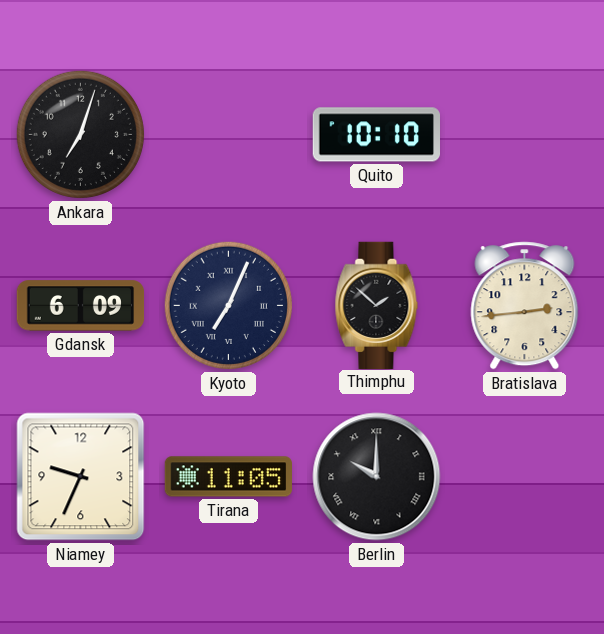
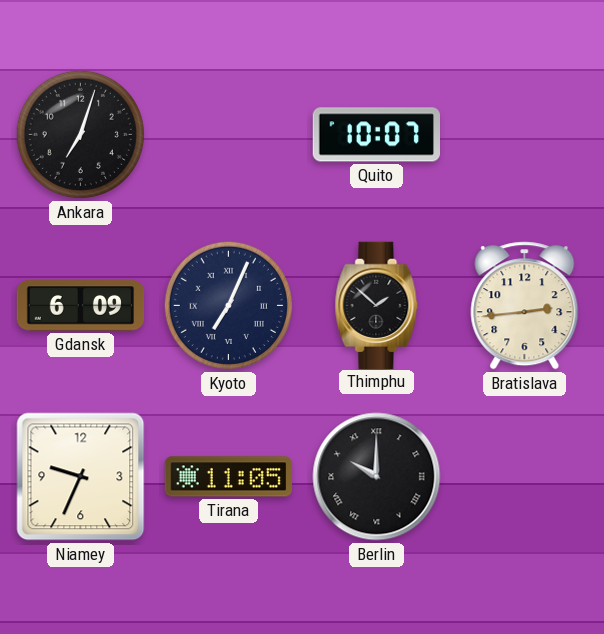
Quito: 10:10 -> 10:07 (376, 135)
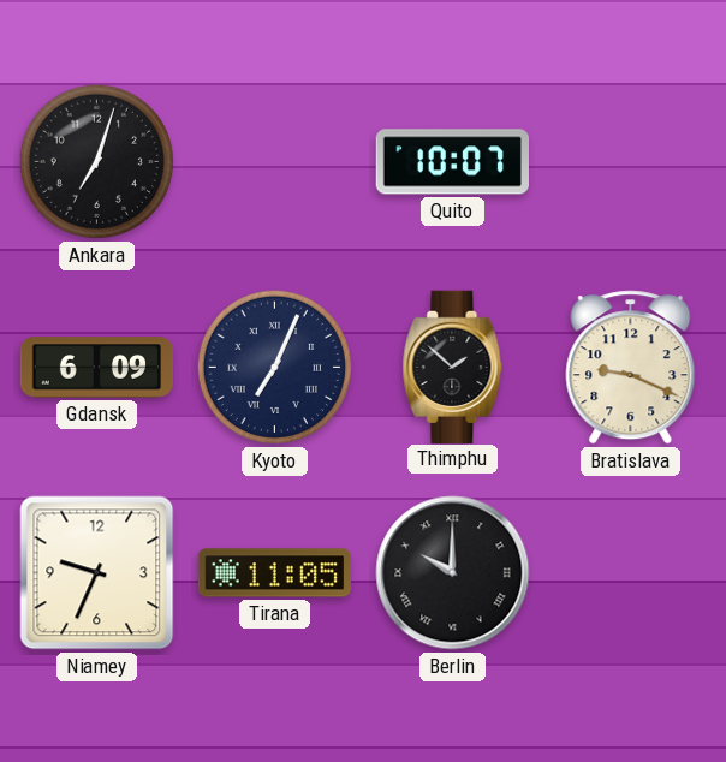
Bratislava: 2:44 -> 9:19 (631, 368)
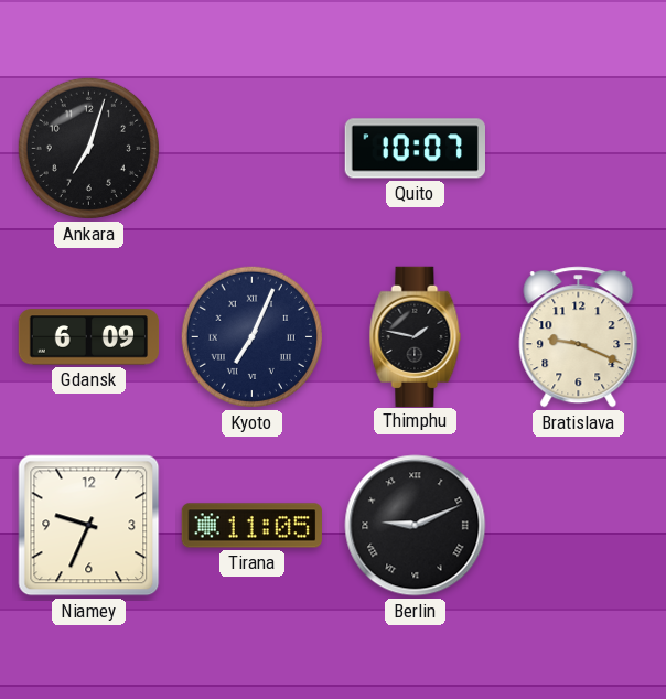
Thimphu: 1:52 -> 1:47 (416, 336)
Berlin: 10:00 -> 9:11 (416, 526)
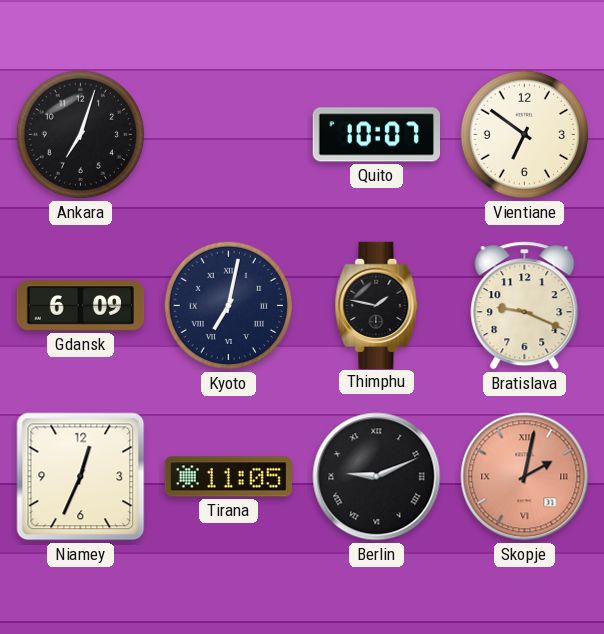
Vientiane: none -> 6:51 (524, 134)
Kyoto: 7:04 -> 7:02 (228, 305)
Niamey: 9:34 -> 12:34 (81, 477)
Skopje: none -> 2:02 (525, 477)
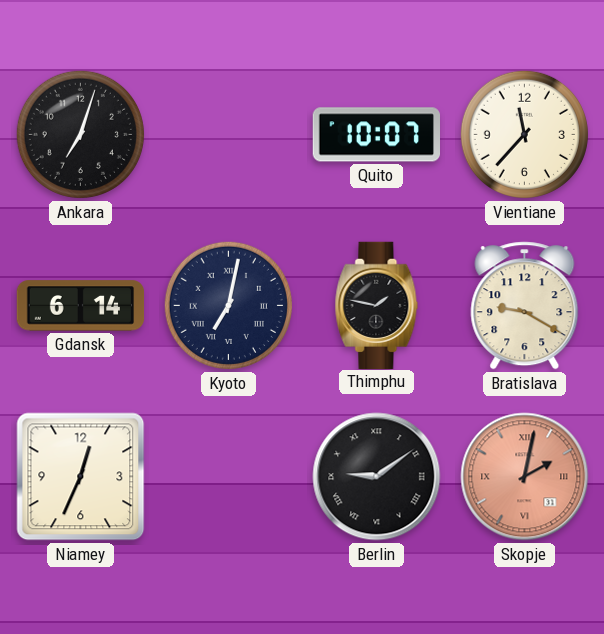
Vientiane: 6:51 -> 11:37 (524, 134)
Gdansk: 6:09 -> 6:14 (81, 306)
Bratislava: 9:19 -> 9:20 (525, 306)
Tirana: 11:05 -> none (228, 477)
Berlin: 9:11 -> 9:09 (377, 477)
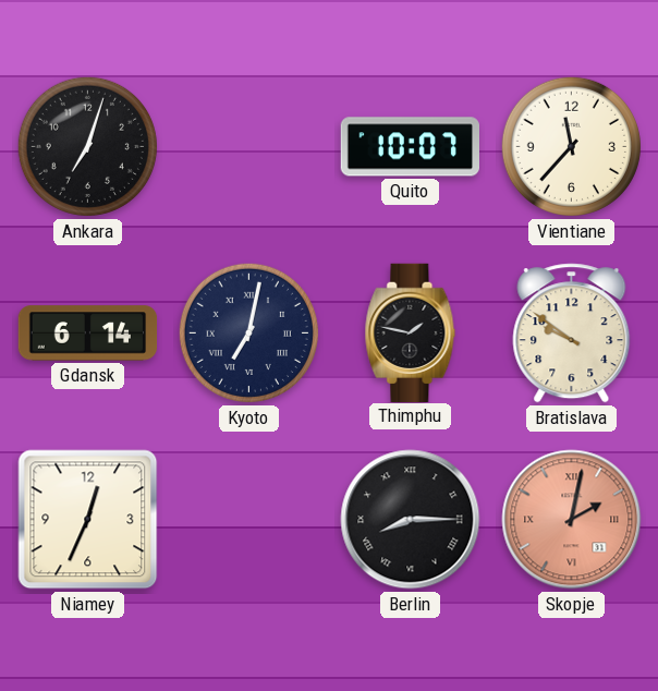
Bratislava: 9:20 -> 9:51 (572, 334)
Berlin: 9:09 -> 8:15 (411, 520)
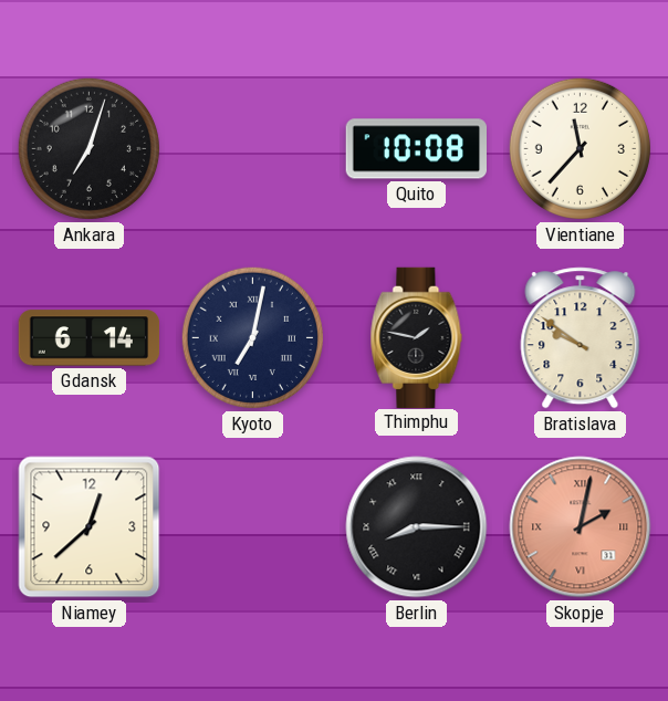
Quito: 10:07 -> 10:08 (416, 149)
Niamey: 12:34 -> 12:38 (90, 527)
